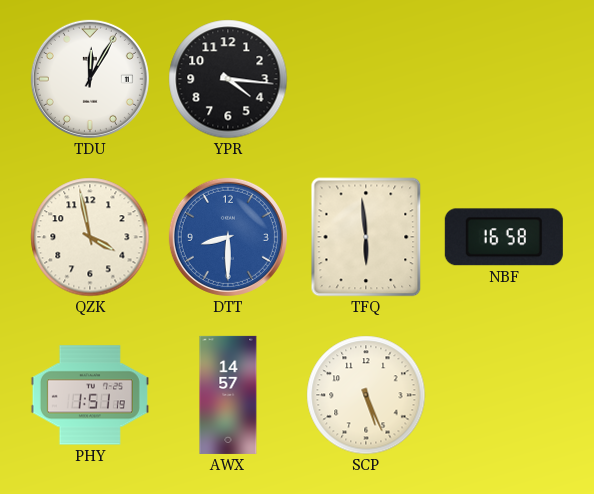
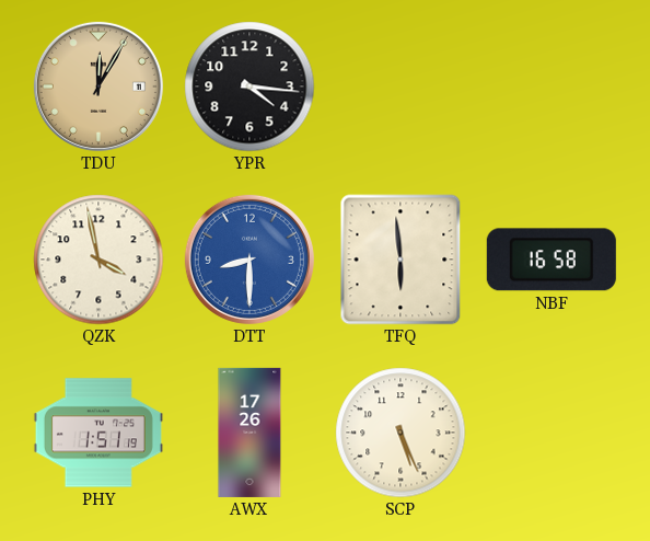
TDU dial: white -> champagne (98, 87)
AWX: 14:57 -> 17:26 (249, 433)
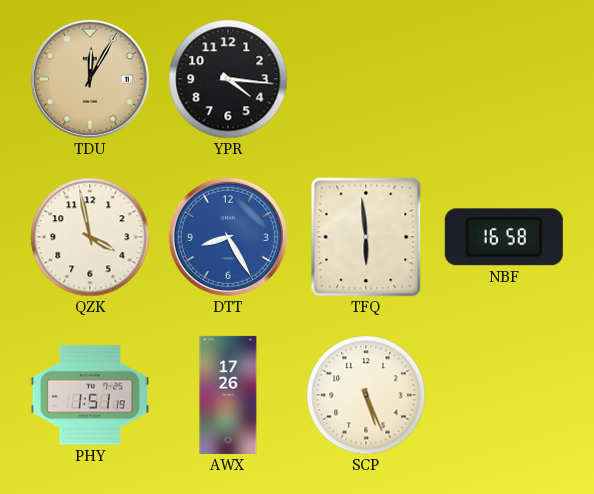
DTT: 8:30 -> 8:25 (228, 237)
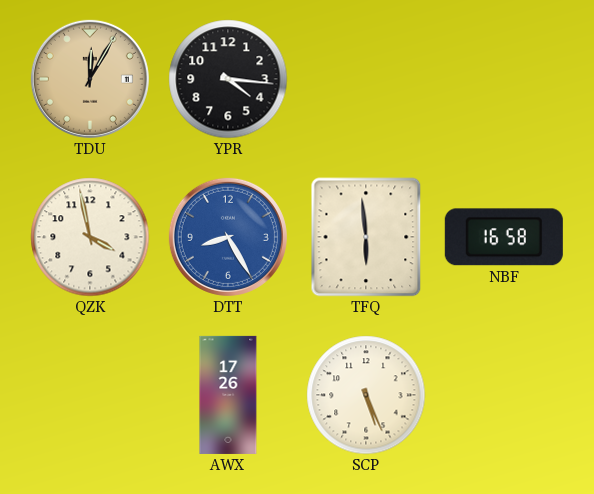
PHY: 1:51 -> none (90, 395)
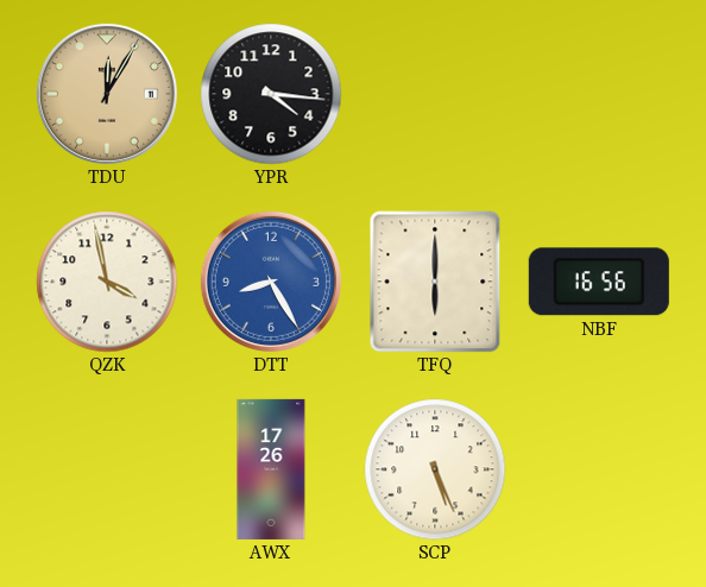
TFQ: 5:59 -> 6:00 (435, 282)
NBF: 16:58 -> 16:56 (599, 282)
